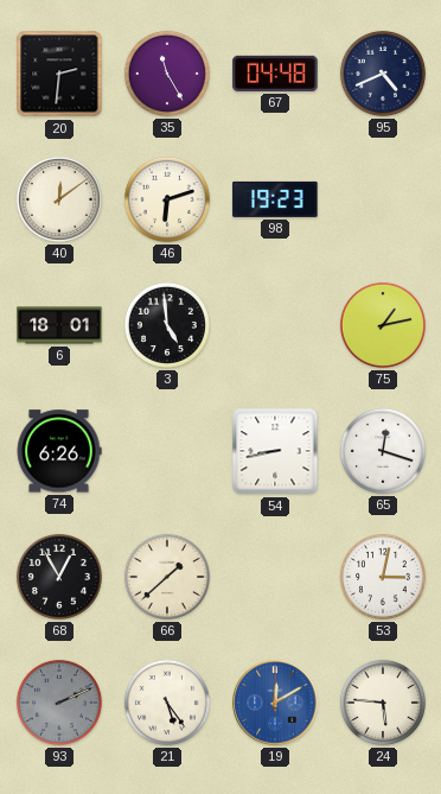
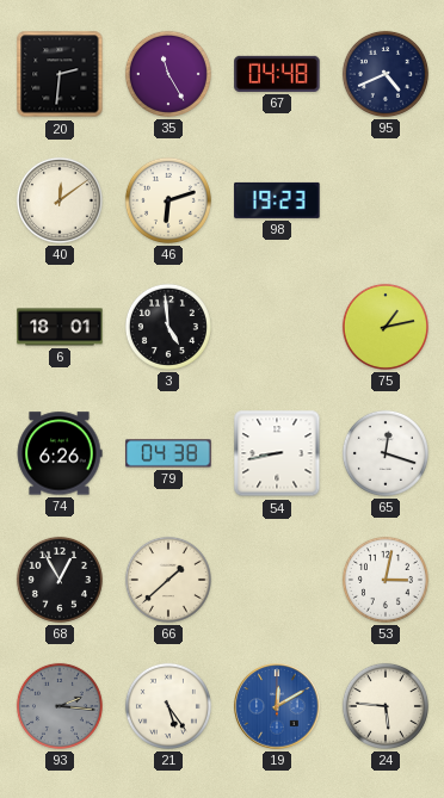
79: none -> 04:38 (168, 453)
93: 2:11 -> 2:16 (60, 706)
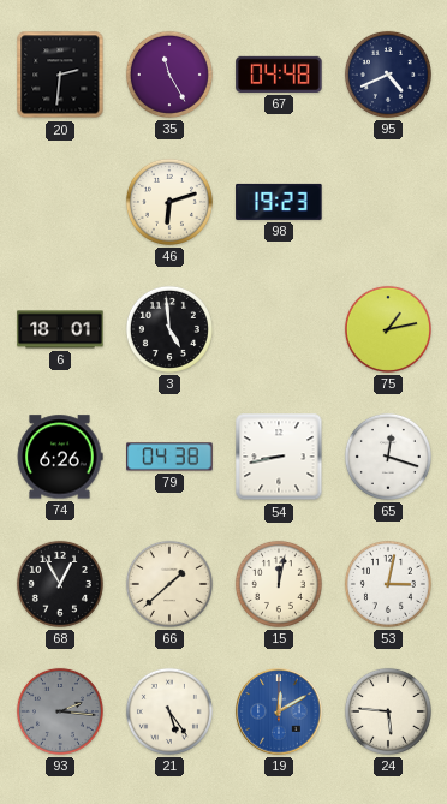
40: 12:09 -> none (60, 200)
15: none -> 12:02 (279, 584)
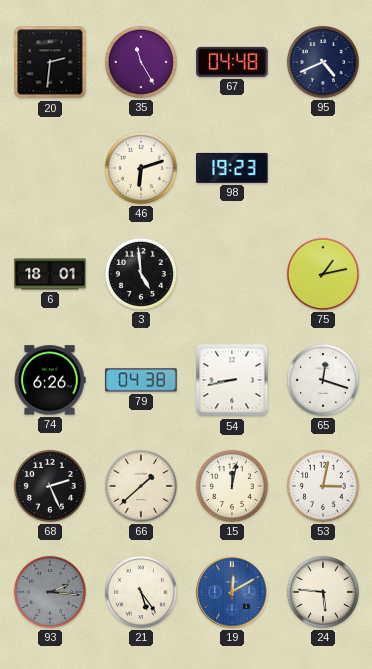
68: 12:55 -> 2:26 (50, 486)
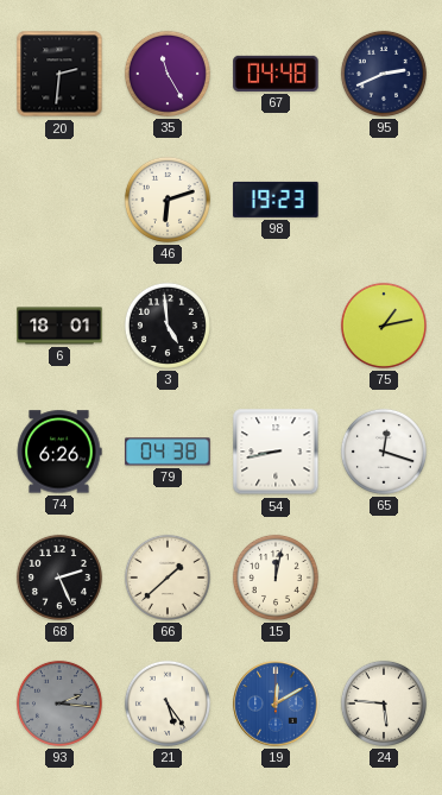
95: 4:41 -> 2:41 (384, 74)
53: 3:02 -> none (323, 486)
